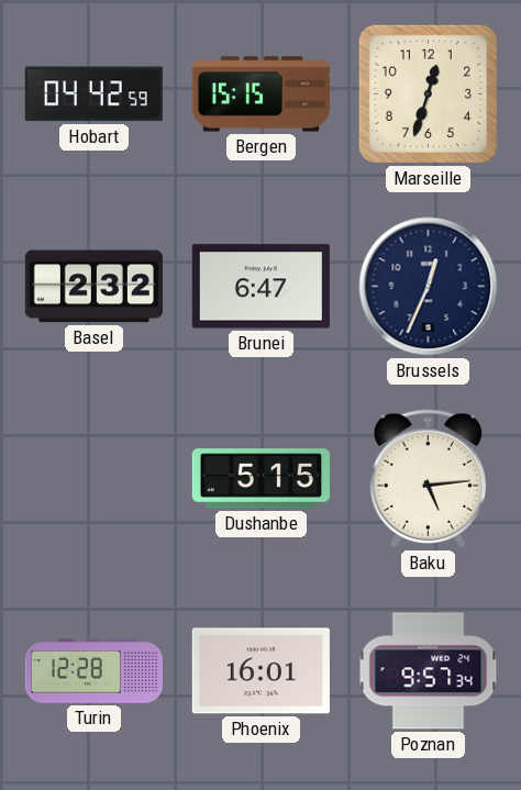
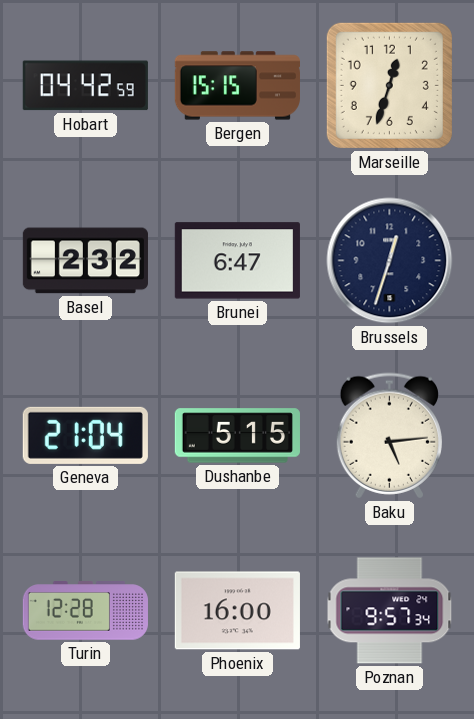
Brussels: 12:34 -> 12:33 (390, 261)
Geneva: none -> 21:04 (85, 435)
Phoenix: 16:01 -> 16:00 (237, 611)
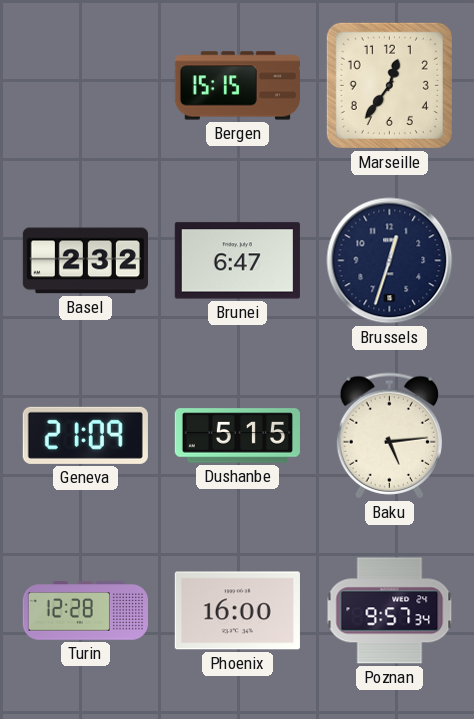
Hobart: 04:42 -> none (85, 86)
Marseille: 12:33 -> 12:36 (389, 85)
Geneva: 21:04 -> 21:09 (85, 435)
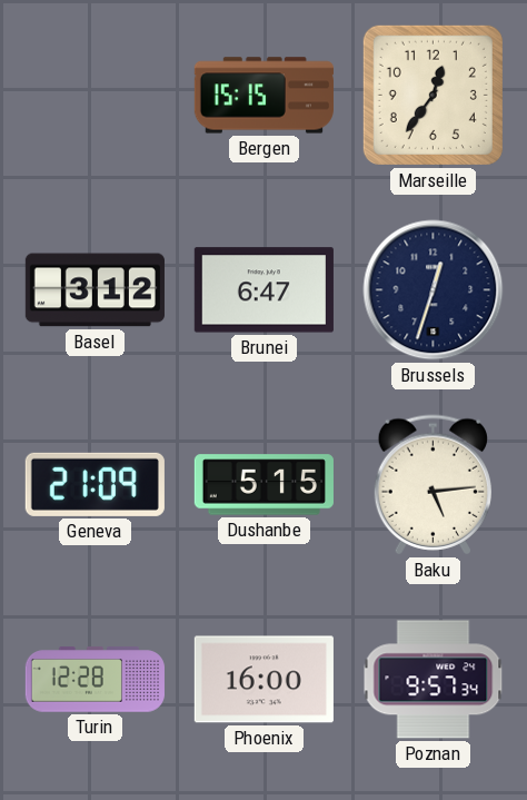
Basel: 2:32 -> 3:12 (95, 290)
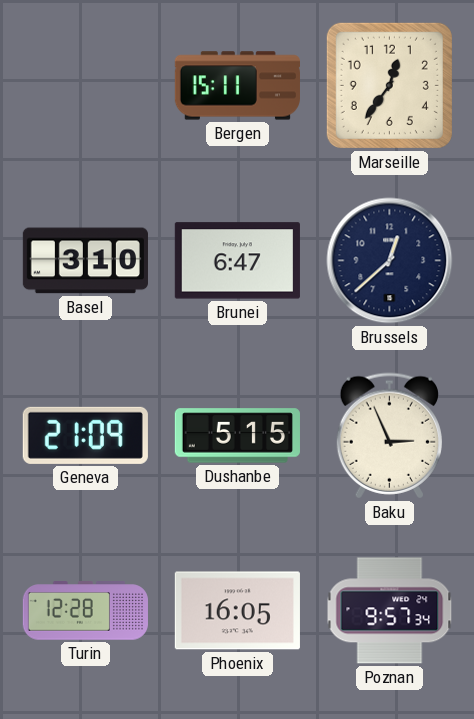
Bergen: 15:15 -> 15:11 (237, 86)
Basel: 3:12 -> 3:10 (85, 261)
Brussels: 12:33 -> 12:38 (390, 261)
Baku: 5:14 -> 2:56 (389, 436)
Phoenix: 16:00 -> 16:05 (237, 611)
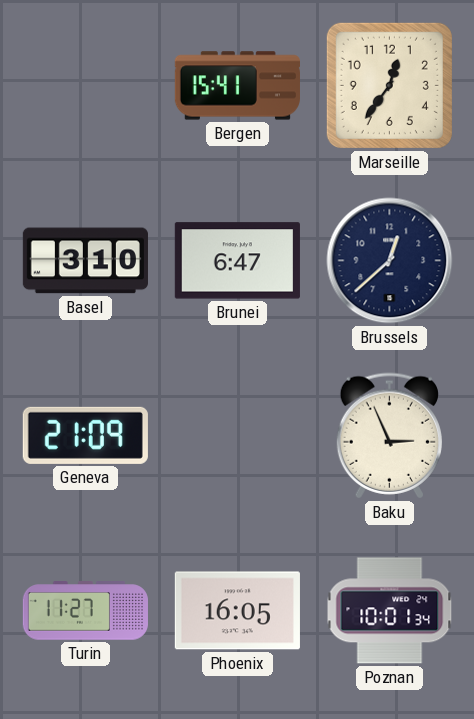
Bergen: 15:11 -> 15:41 (237, 86)
Dushanbe: 5:15 -> none (237, 436)
Turin: 12:28 -> 11:27 (85, 611)
Poznan: 9:57 -> 10:01 (390, 611)
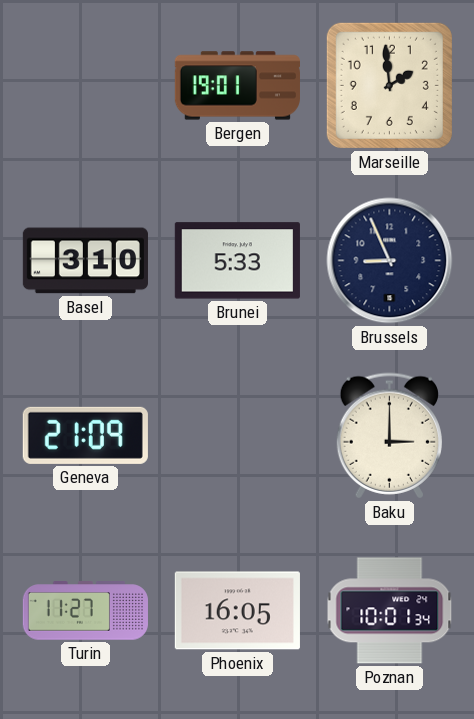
Bergen: 15:41 -> 19:01 (237, 86)
Marseille: 12:36 -> 1:59 (389, 85)
Brunei: 6:47 -> 5:33 (237, 261)
Brussels: 12:38 -> 8:56 (390, 261)
Baku: 2:56 -> 3:00 (389, 436)
